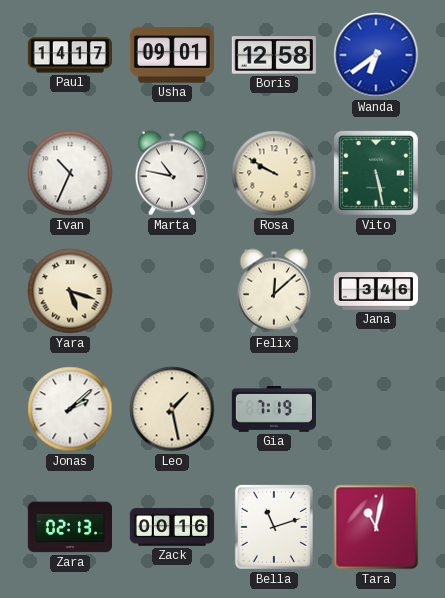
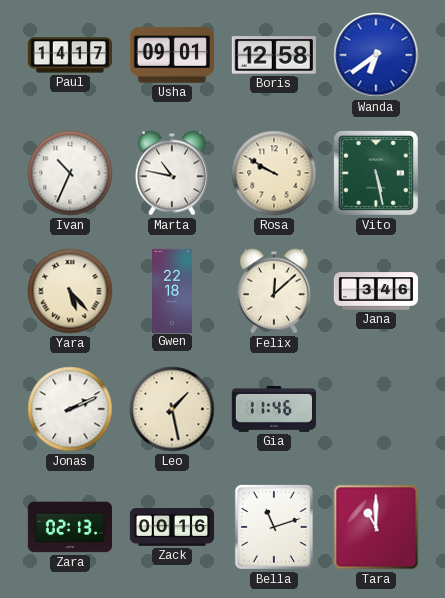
Yara: 5:18 -> 5:23 (70, 291)
Gwen: none -> 22:18 (173, 290)
Jonas: 2:08 -> 2:11 (70, 409)
Gia: 7:19 -> 11:46 (273, 409)
Tara: 11:02 -> 11:00 (376, 527)
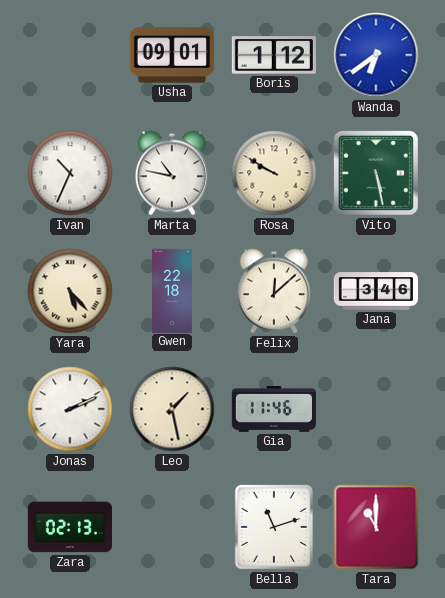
Paul: 14:17 -> none (69, 55)
Boris: 12:58 -> 1:12 (274, 55)
Zack: 00:16 -> none (172, 527)
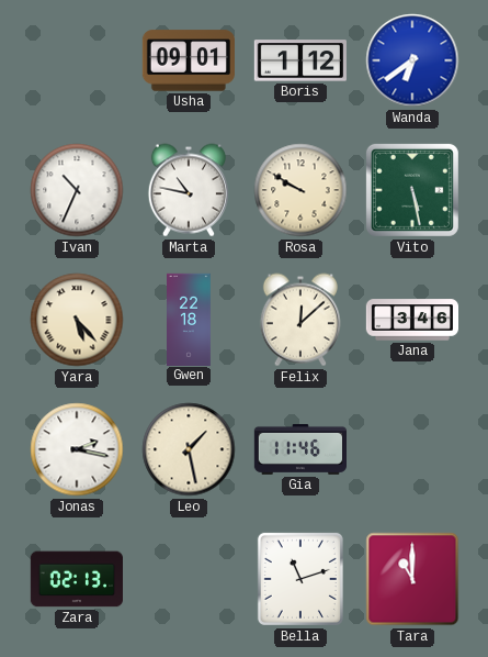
Jonas: 2:11 -> 2:17 (77, 449)
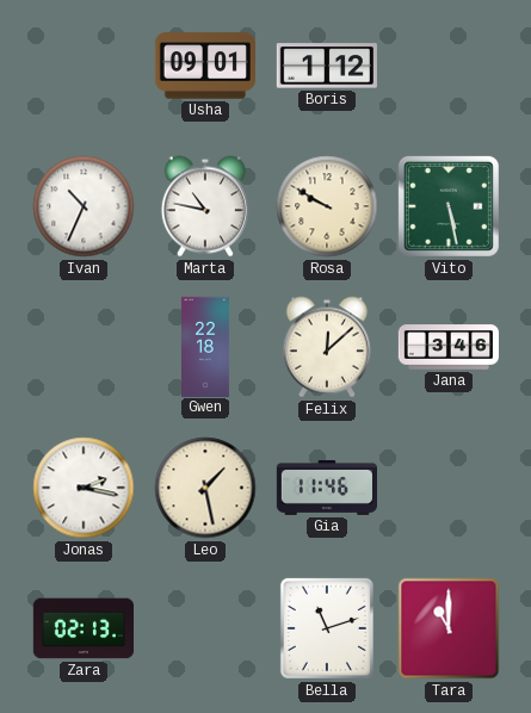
Wanda: 6:39 -> none (412, 60)
Yara: 5:23 -> none (77, 320)
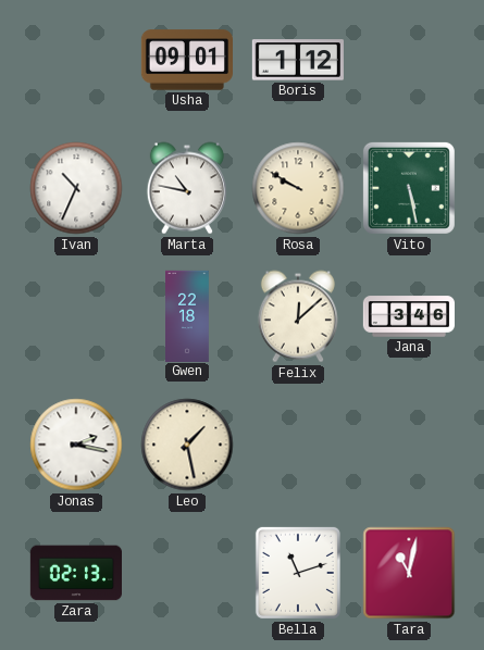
Gia: 11:46 -> none (326, 488)
Tara: 11:00 -> 11:02 (409, 573)
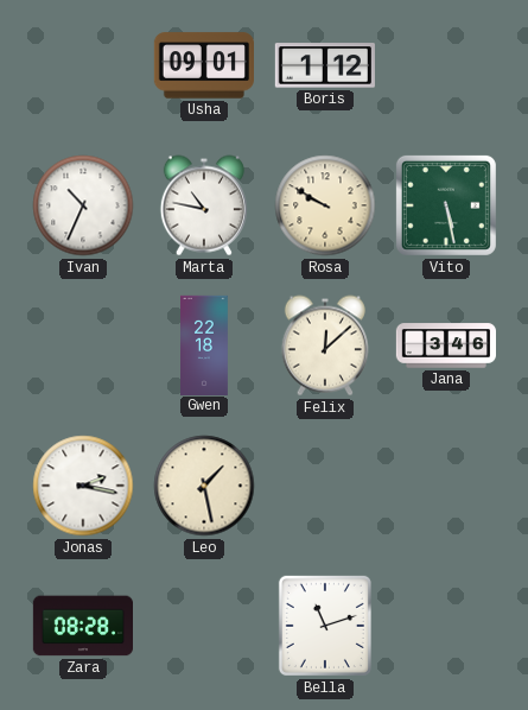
Zara: 02:13 -> 08:28 (82, 626)
Tara: 11:02 -> none (409, 573)
